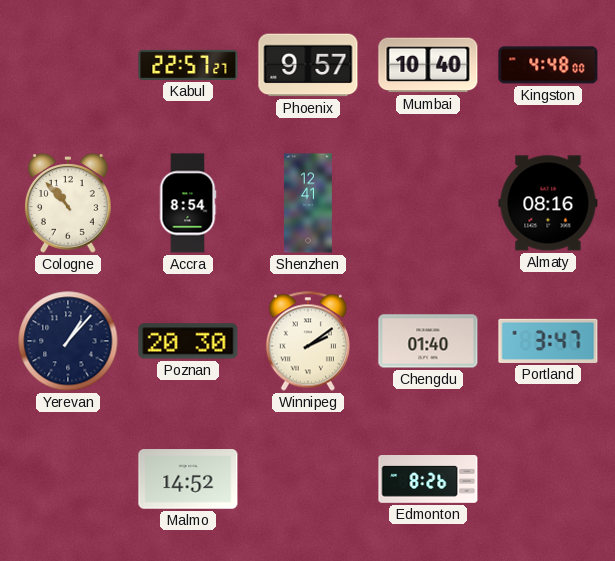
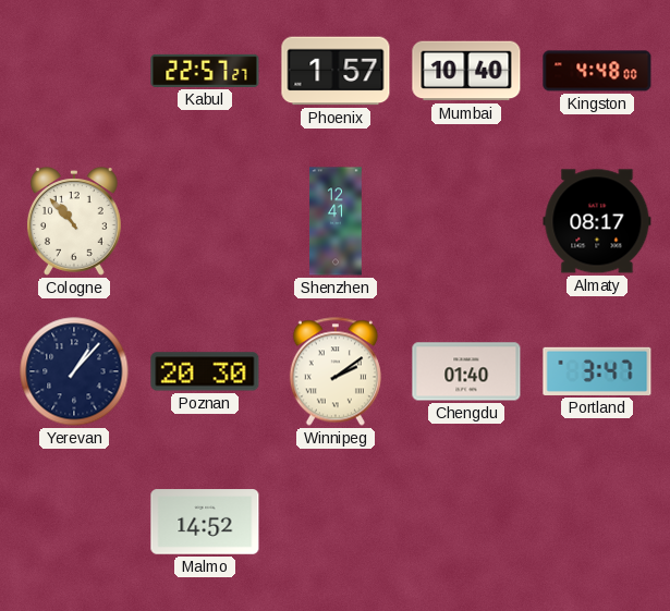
Phoenix: 9:57 -> 1:57 (336, 71)
Accra: 8:54 -> none (188, 203)
Almaty: 08:16 -> 08:17 (597, 221)
Edmonton: 8:26 -> none (428, 480)
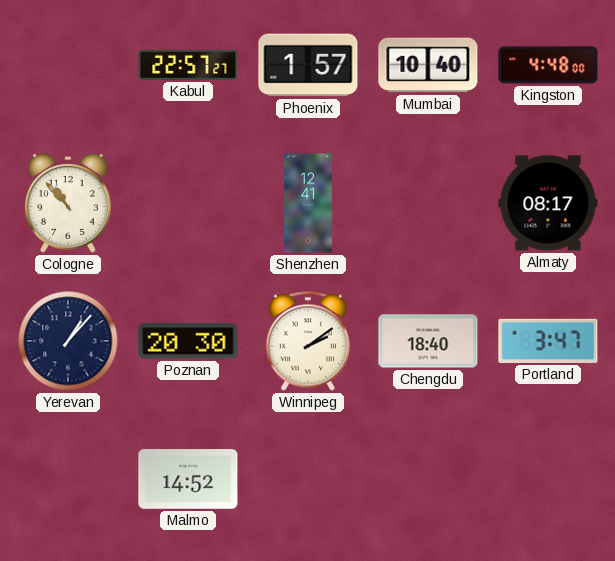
Chengdu: 01:40 -> 18:40 (428, 341)
